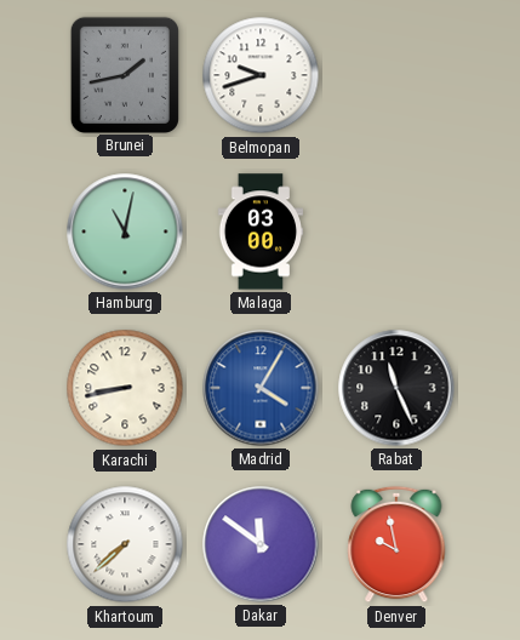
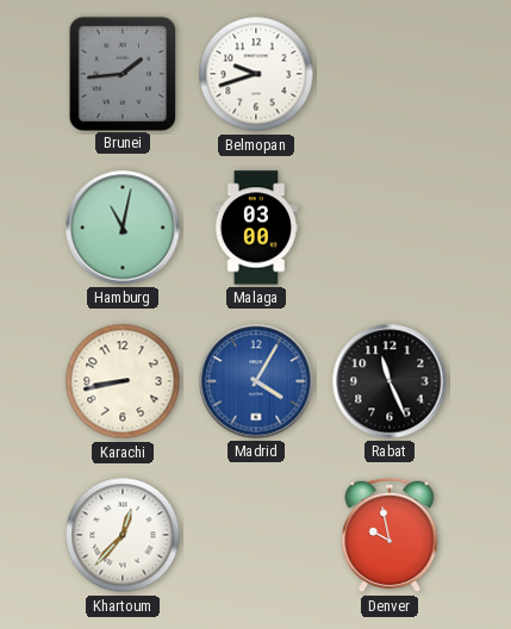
Brunei: 1:43 -> 1:44 (123, 73)
Khartoum: 7:38 -> 12:37 (123, 535)
Dakar: 11:51 -> none (261, 544)
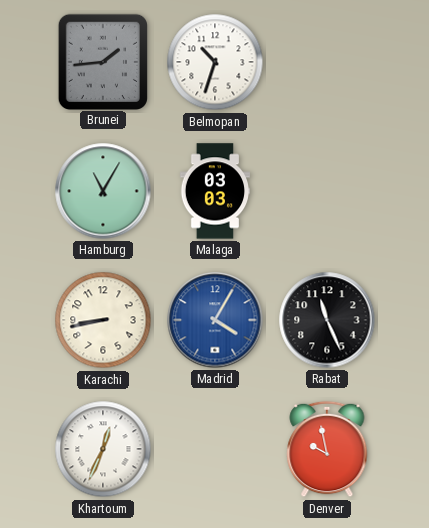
Belmopan: 9:42 -> 10:33 (215, 62)
Hamburg: 11:02 -> 11:05 (103, 191)
Malaga: 03:00 -> 03:03 (215, 191)
Khartoum: 12:37 -> 12:34 (103, 449)
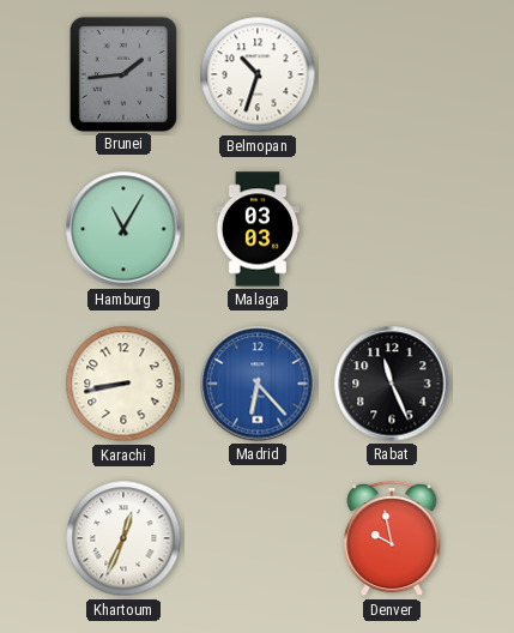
Madrid: 4:05 -> 6:23 (258, 384)
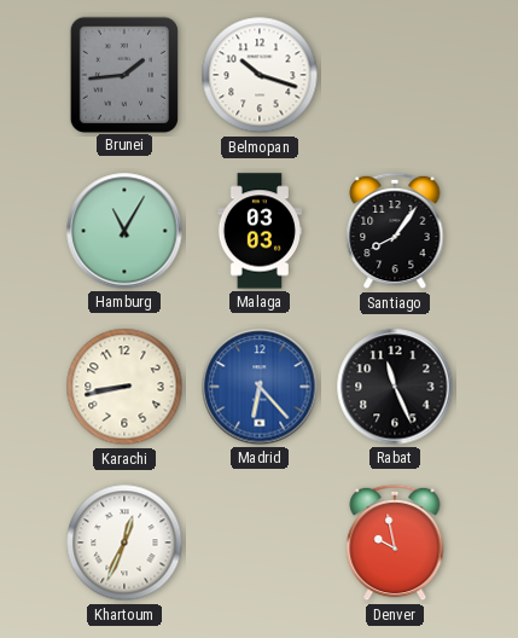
Belmopan: 10:33 -> 10:18 (260, 75)
Santiago: none -> 8:06 (395, 231)
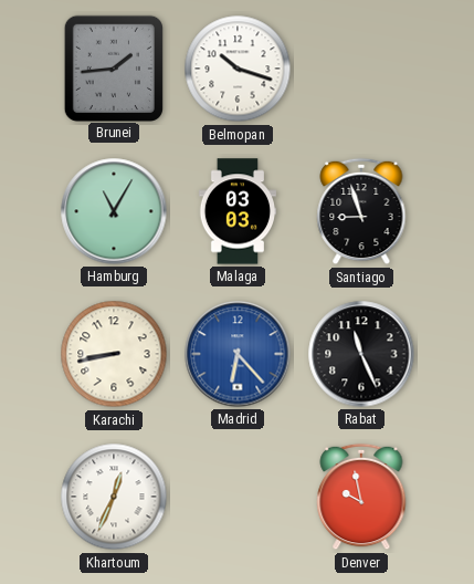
Santiago: 8:06 -> 8:57 (361, 211)
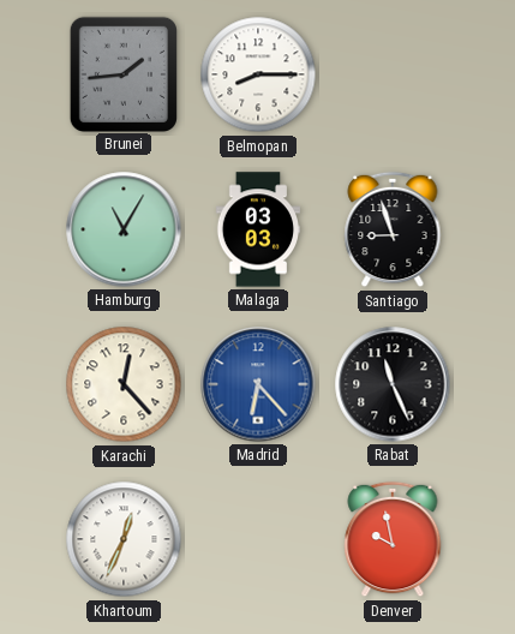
Belmopan: 10:18 -> 8:15 (258, 74)
Karachi: 8:43 -> 12:23 (124, 384)
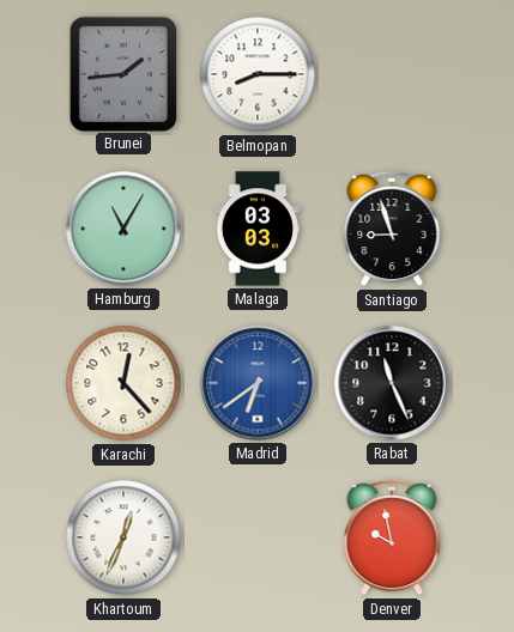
Madrid: 6:23 -> 6:39 (258, 383)
